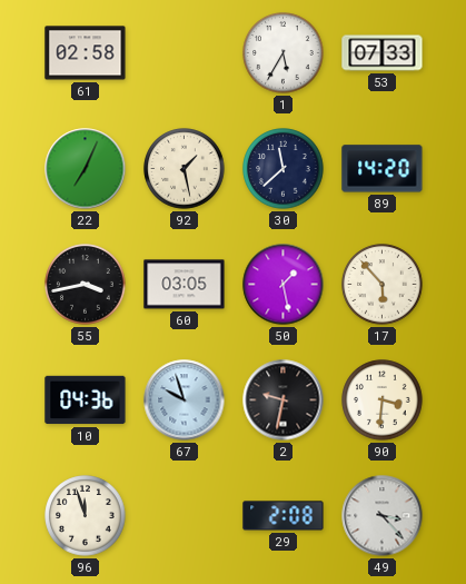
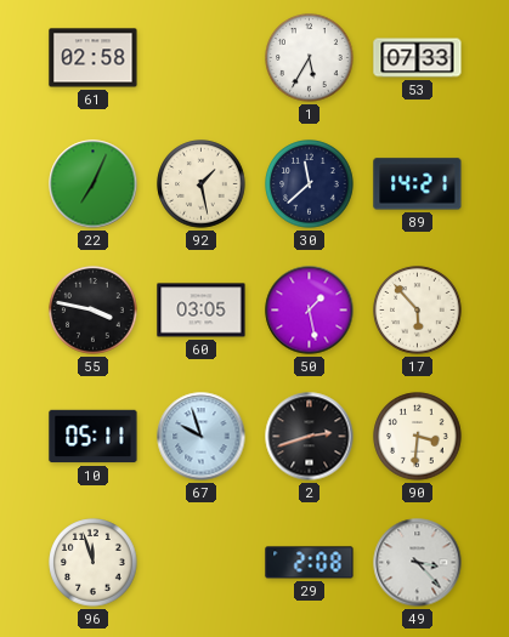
89: 14:20 -> 14:21 (418, 184)
55: 3:43 -> 3:47 (94, 311)
10: 04:36 -> 05:11 (94, 437)
2: 9:32 -> 2:42 (310, 437)
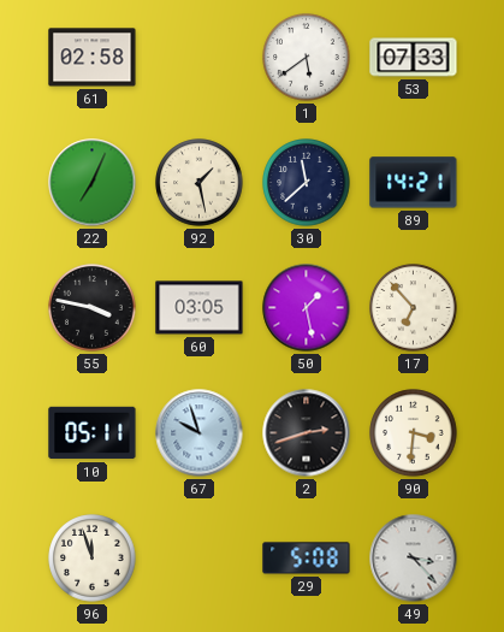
1: 5:35 -> 5:39 (307, 58)
17: 5:53 -> 6:53 (414, 308)
29: 2:08 -> 5:08 (307, 559)
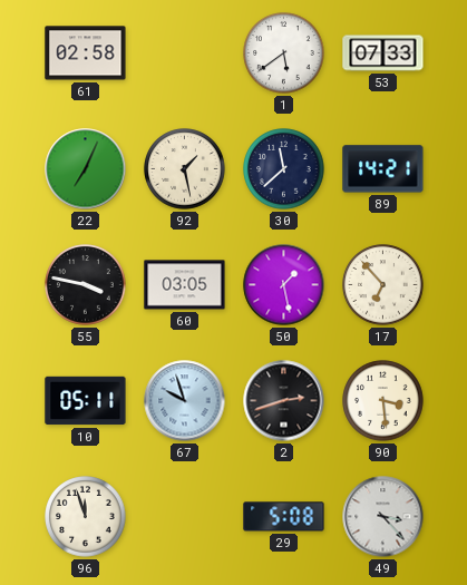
90: 3:31 -> 3:29 (383, 401)
